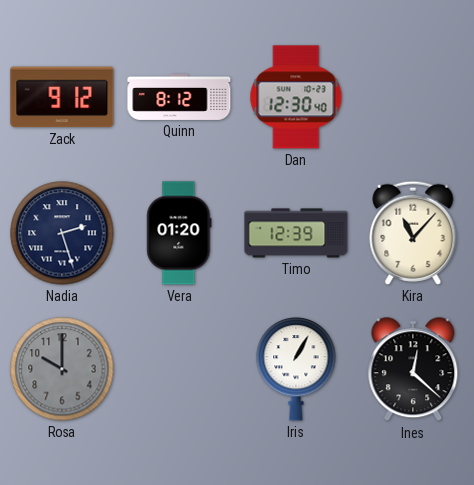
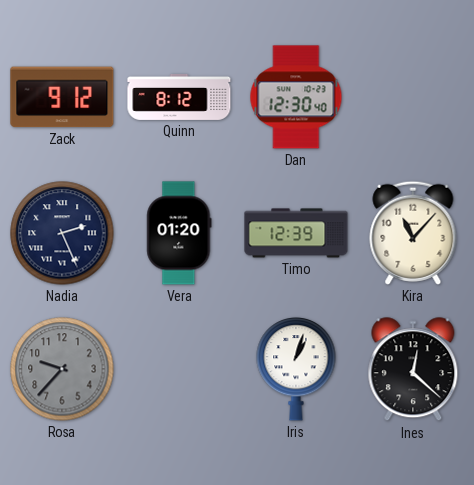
Nadia: 2:27 -> 2:26 (62, 233)
Rosa: 10:00 -> 9:37 (62, 369)
Iris: 1:05 -> 1:03 (296, 370)
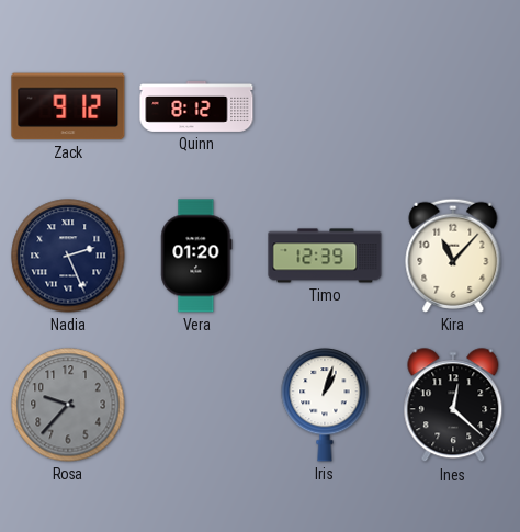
Dan: 12:30 -> none (296, 97)
